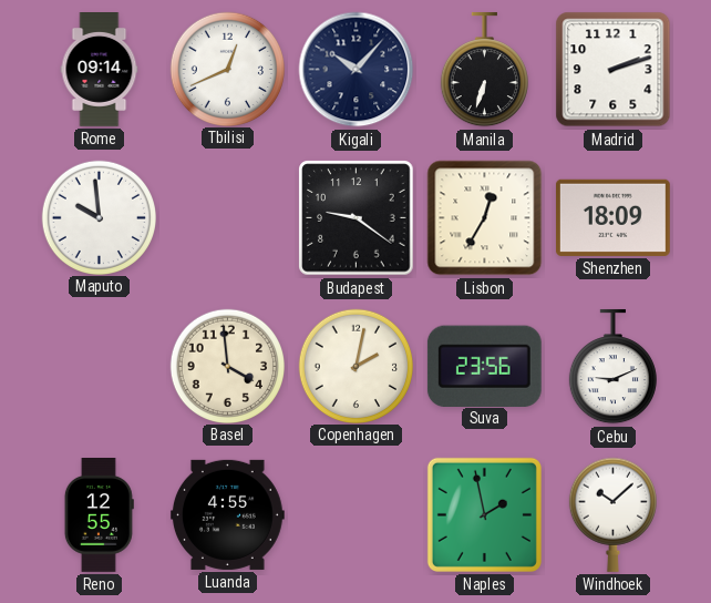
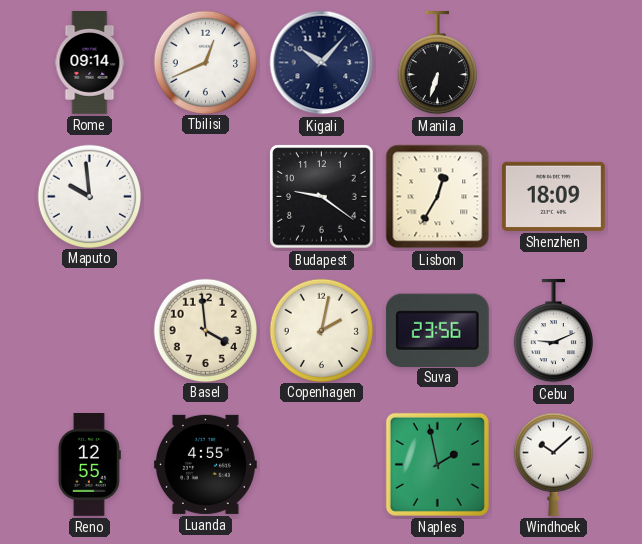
Madrid: 2:12 -> none (614, 70)
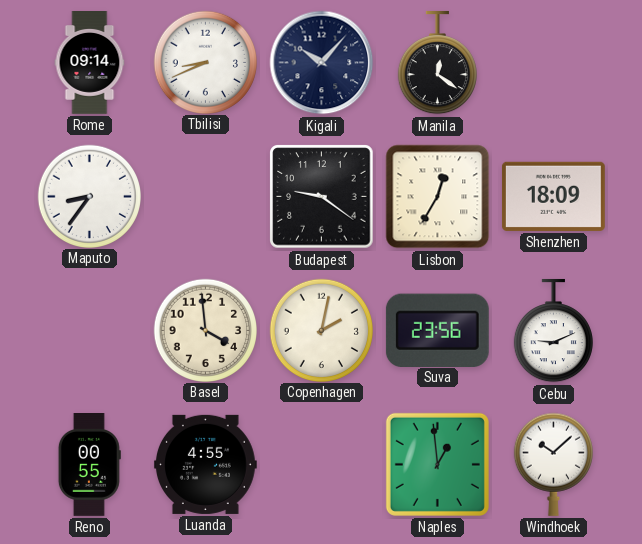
Tbilisi: 12:41 -> 8:41 (205, 62)
Manila: 6:33 -> 12:21 (437, 63)
Maputo: 9:59 -> 8:36 (89, 196)
Reno: 12:55 -> 00:55 (89, 465)
Naples: 1:58 -> 12:59 (437, 464)
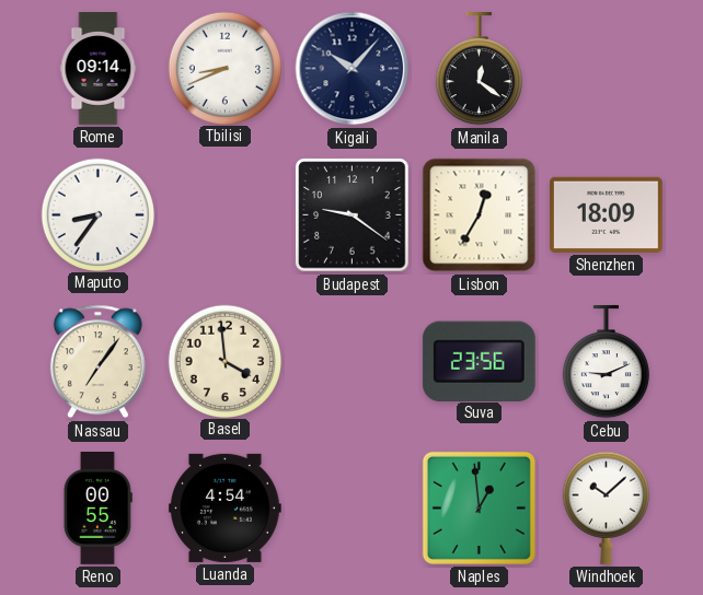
Nassau: none -> 7:06 (97, 362)
Copenhagen: 2:02 -> none (321, 330)
Luanda: 4:55 -> 4:54 (224, 507)
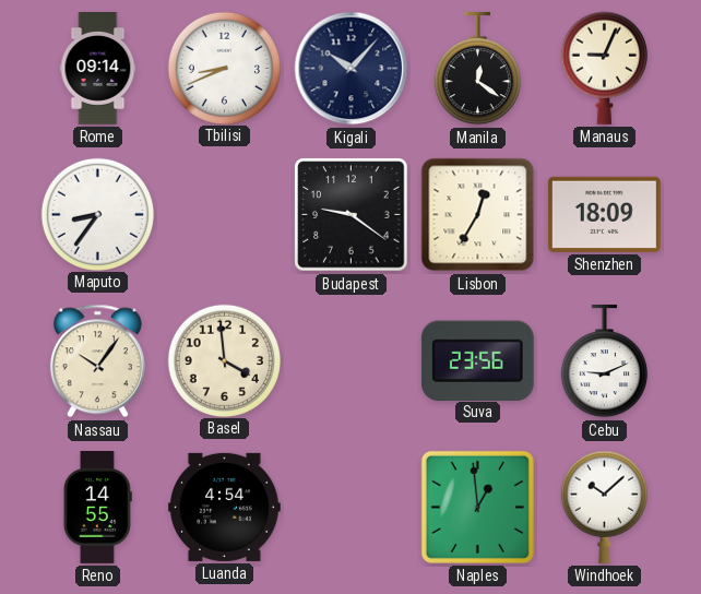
Manaus: none -> 9:04 (604, 68)
Nassau: 7:06 -> 10:06 (97, 361)
Reno: 00:55 -> 14:55 (97, 508)
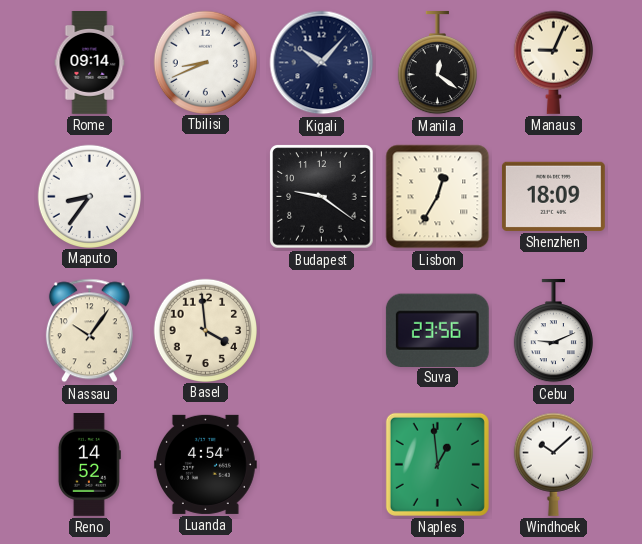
Reno: 14:55 -> 14:52 (89, 465)
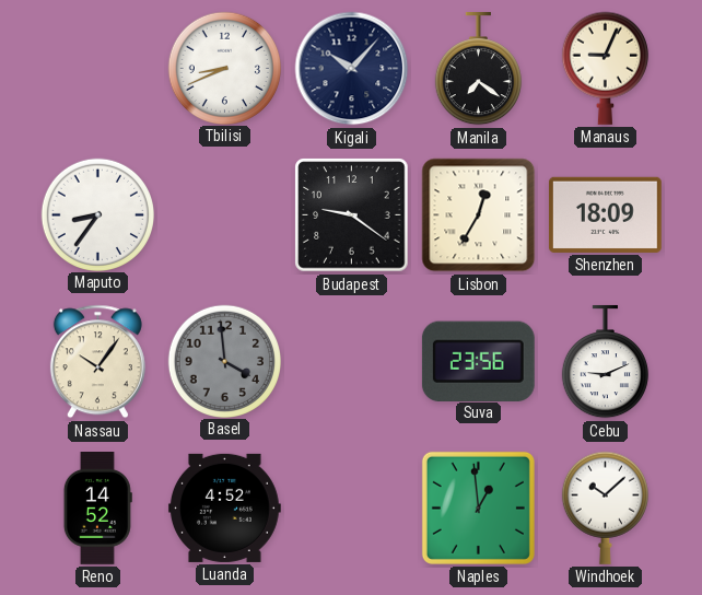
Rome: 09:14 -> none (90, 63)
Manila: 12:21 -> 7:21 (478, 69)
Basel dial: cream -> grey (224, 361)
Luanda: 4:54 -> 4:52 (224, 507)
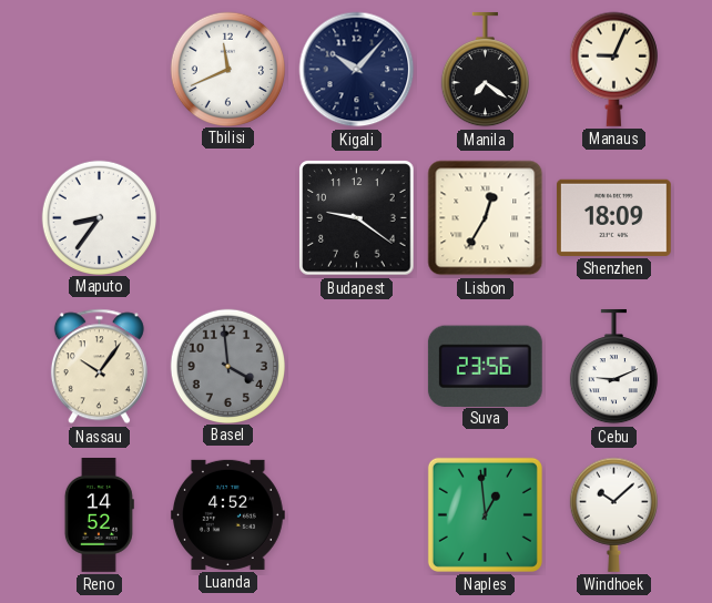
Tbilisi: 8:41 -> 11:41 (227, 69)
